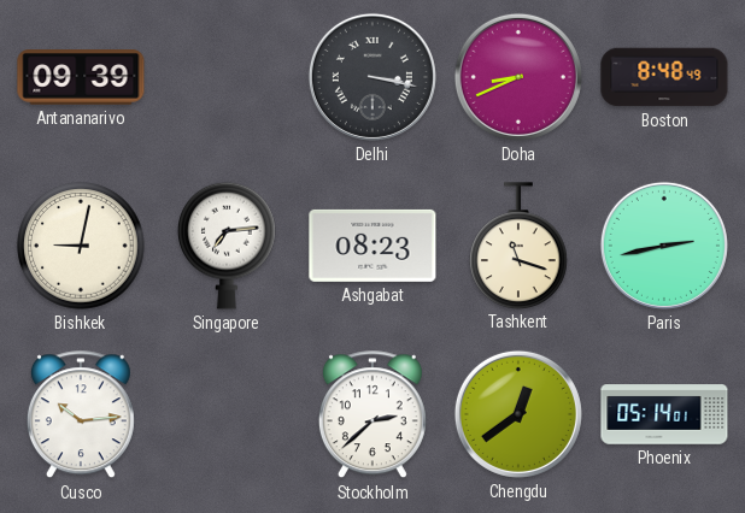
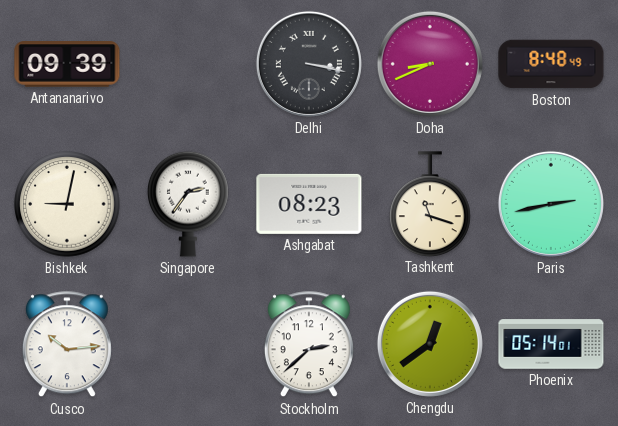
Singapore: 7:14 -> 2:36 (188, 204)
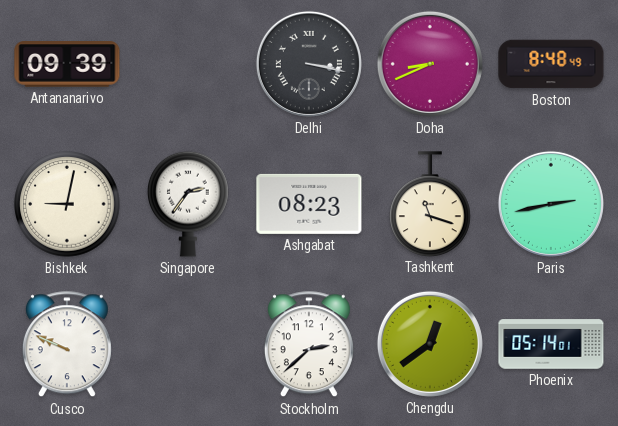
Cusco: 10:14 -> 9:49 (67, 345)
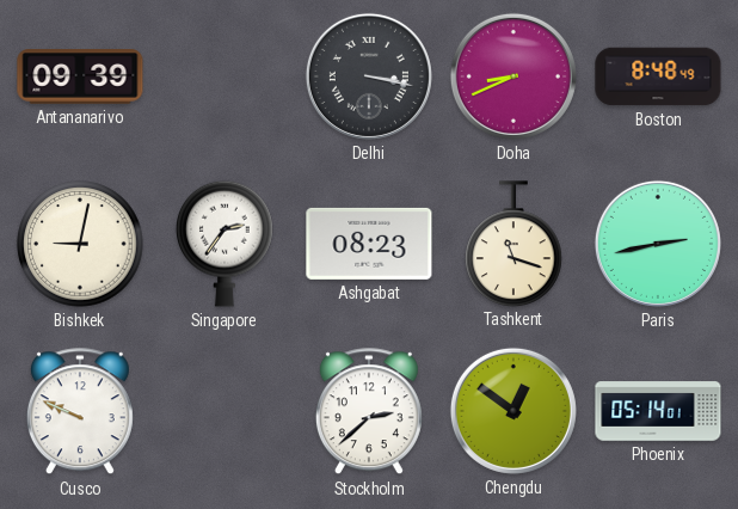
Chengdu: 12:39 -> 12:51 (513, 411)
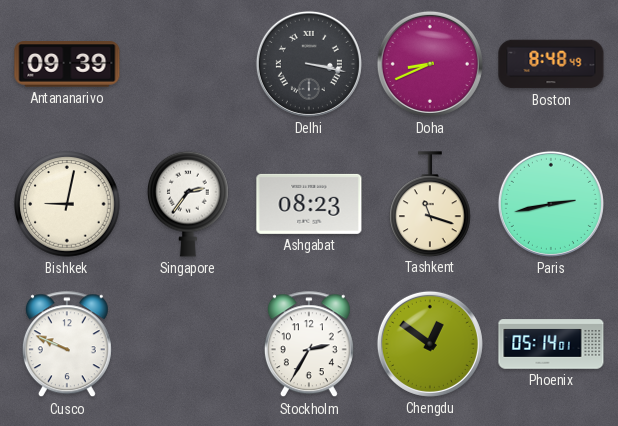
Stockholm: 2:38 -> 2:35 (309, 345)
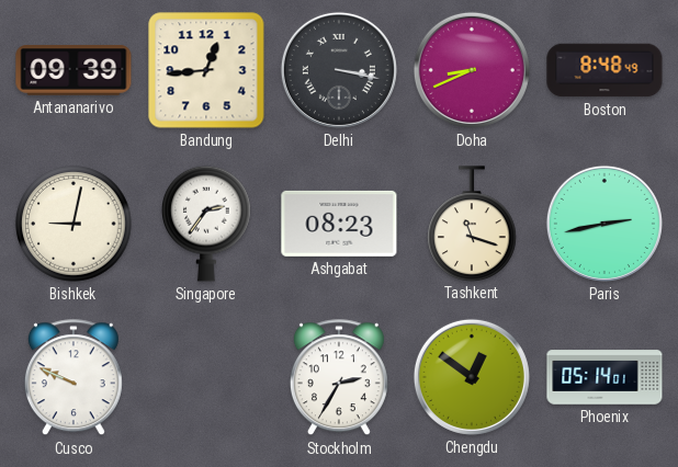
Bandung: none -> 12:44 (206, 70)
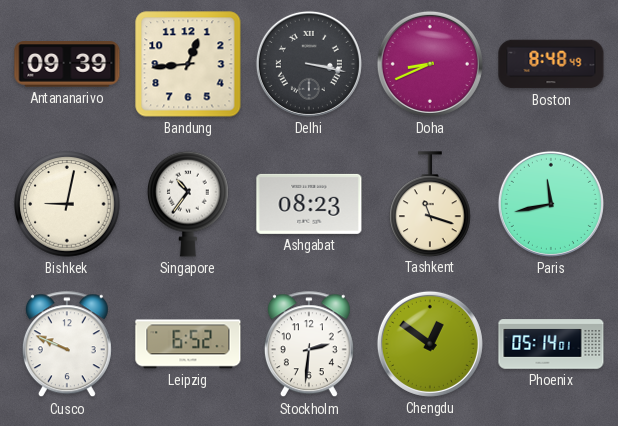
Singapore: 2:36 -> 10:36 (188, 204)
Paris: 2:43 -> 11:43 (551, 204)
Leipzig: none -> 6:52 (188, 344)
Stockholm: 2:35 -> 2:31 (309, 345)
